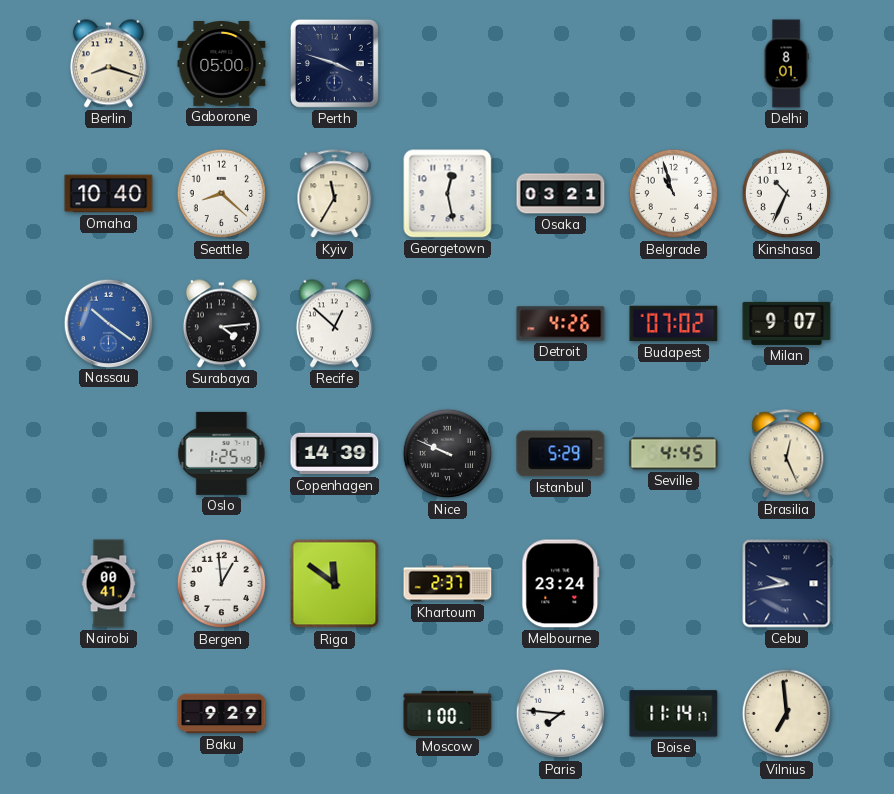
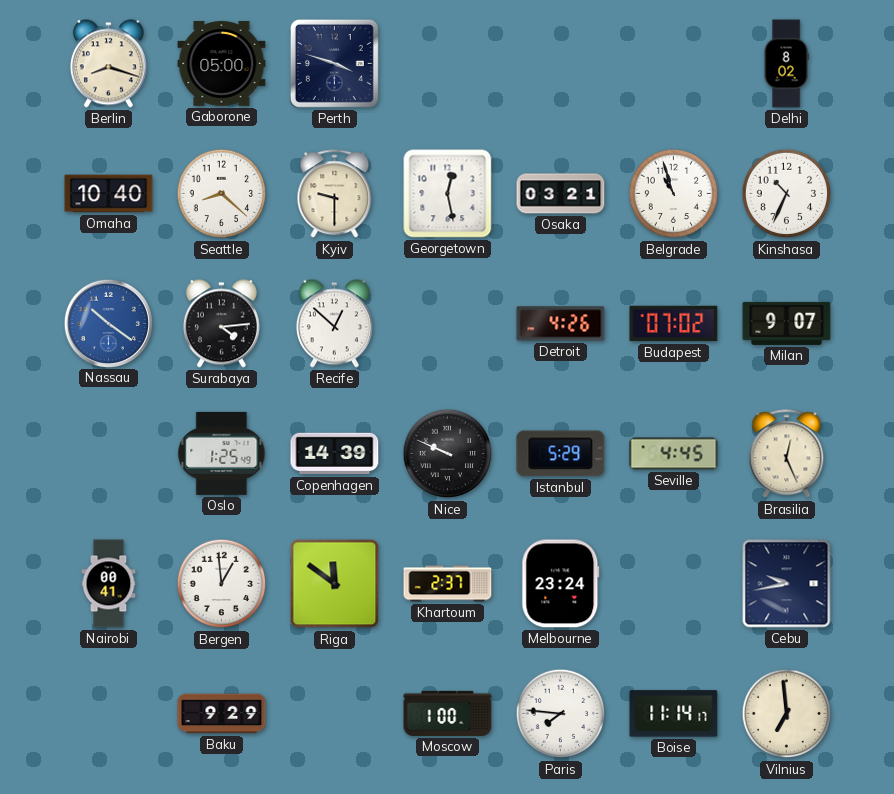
Delhi: 8:01 -> 8:02 (786, 64)
Kyiv: 11:35 -> 9:30 (335, 194)
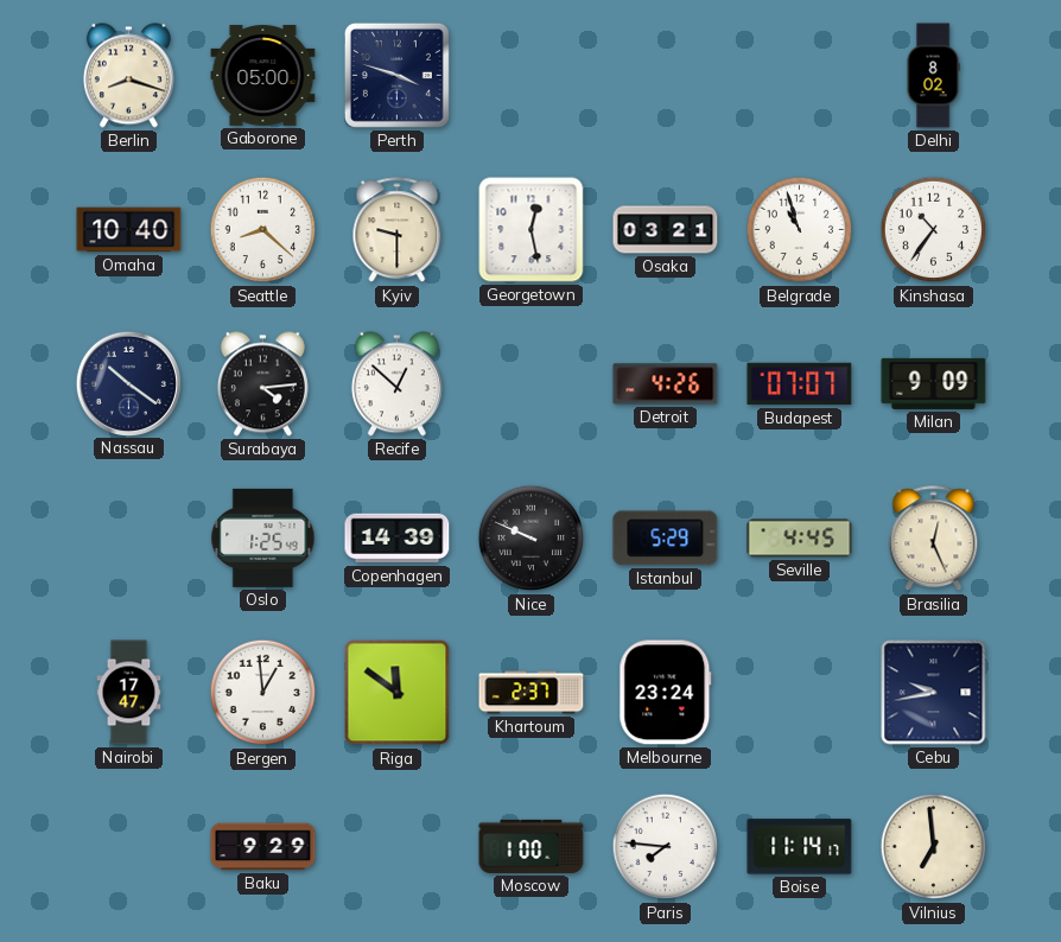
Kinshasa: 10:34 -> 10:36 (934, 230)
Nassau dial: blue -> navy (128, 383)
Budapest: 07:02 -> 07:07 (800, 384)
Milan: 9:07 -> 9:09 (934, 383)
Nairobi: 00:41 -> 17:47 (129, 693)
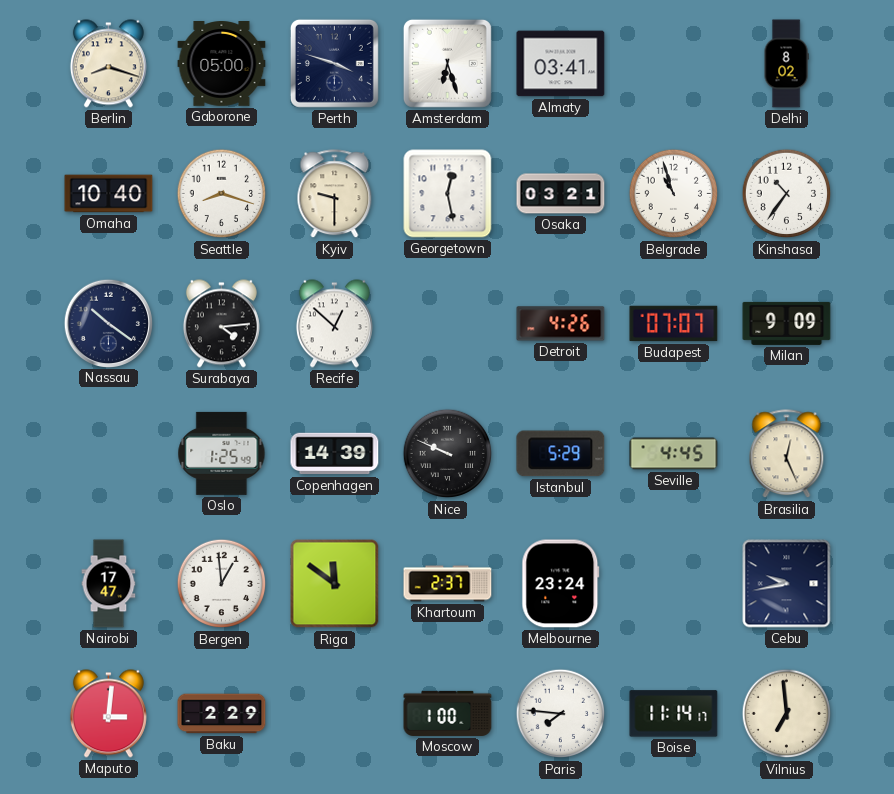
Amsterdam: none -> 6:27 (447, 63)
Almaty: none -> 03:41 (561, 64)
Seattle: 8:22 -> 8:18 (222, 194)
Maputo: none -> 3:01 (108, 714)
Baku: 9:29 -> 2:29 (222, 714)
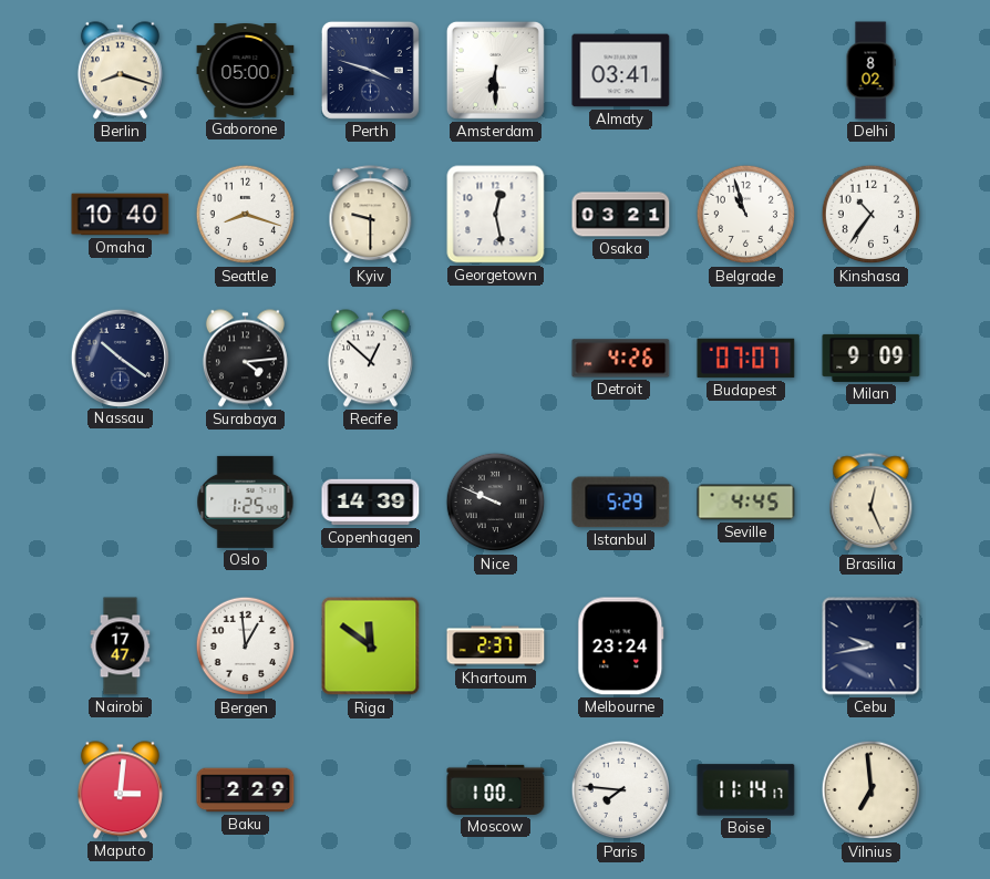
Amsterdam: 6:27 -> 6:30 (495, 70)
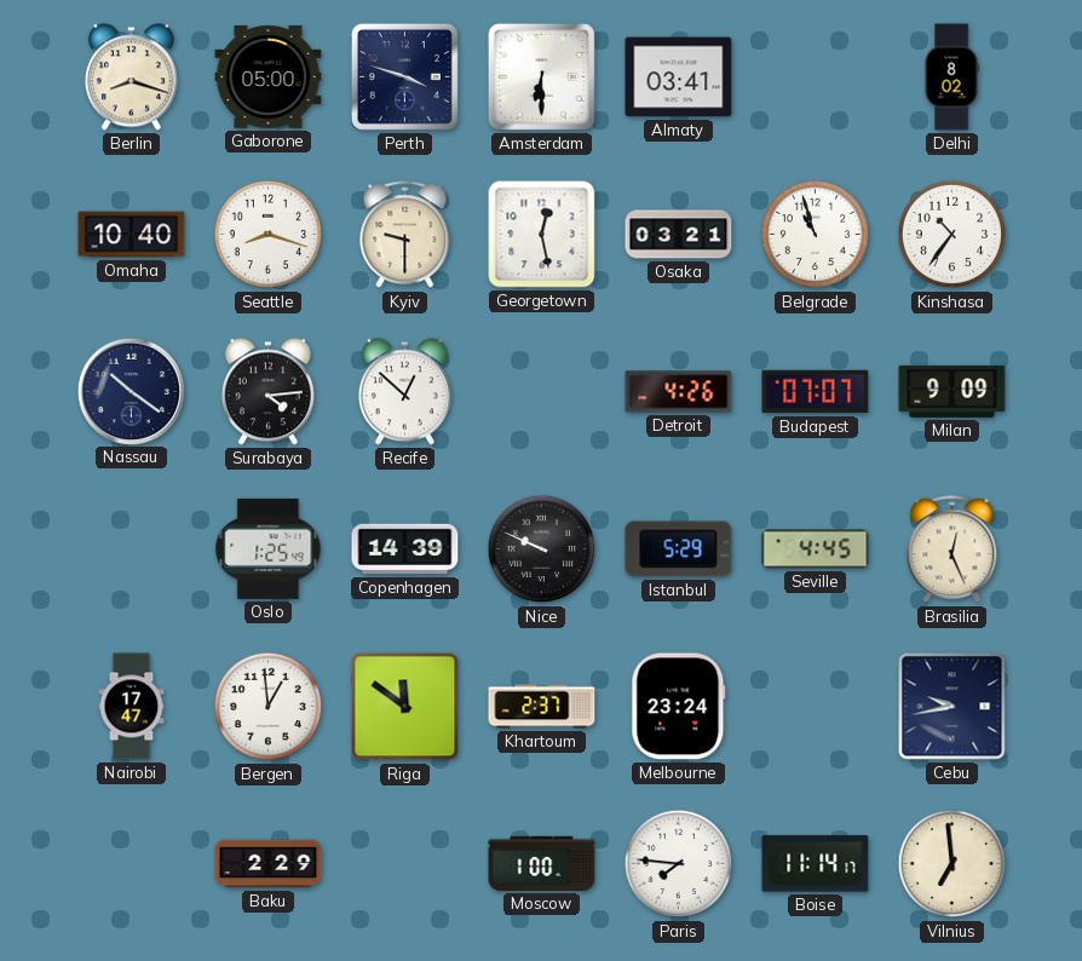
Maputo: 3:01 -> none (120, 790)
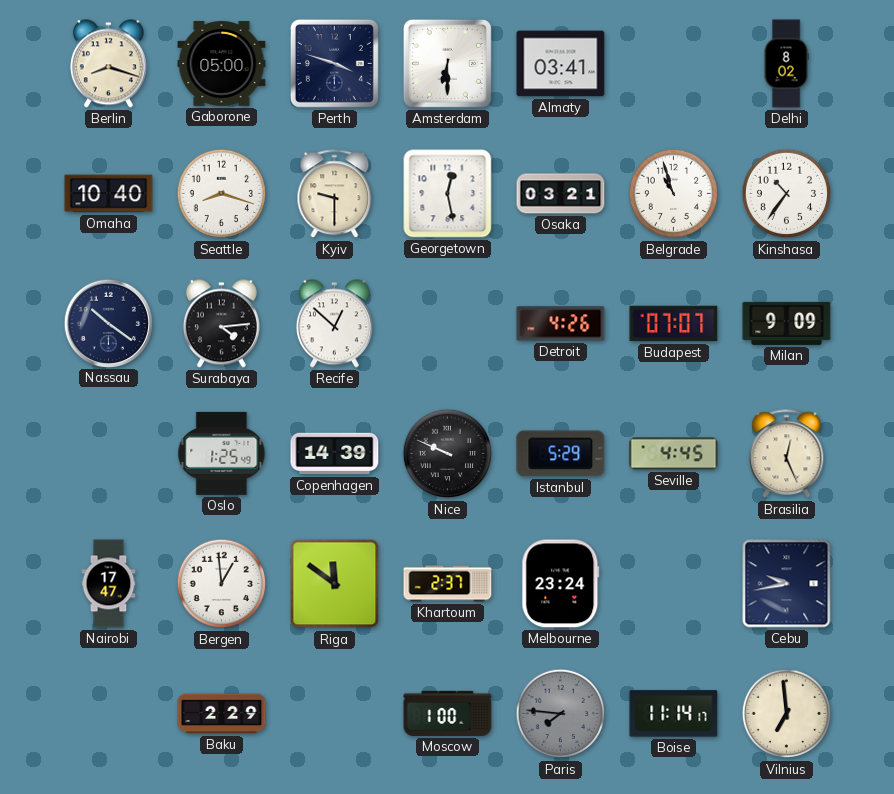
Paris dial: white -> grey (561, 714)
